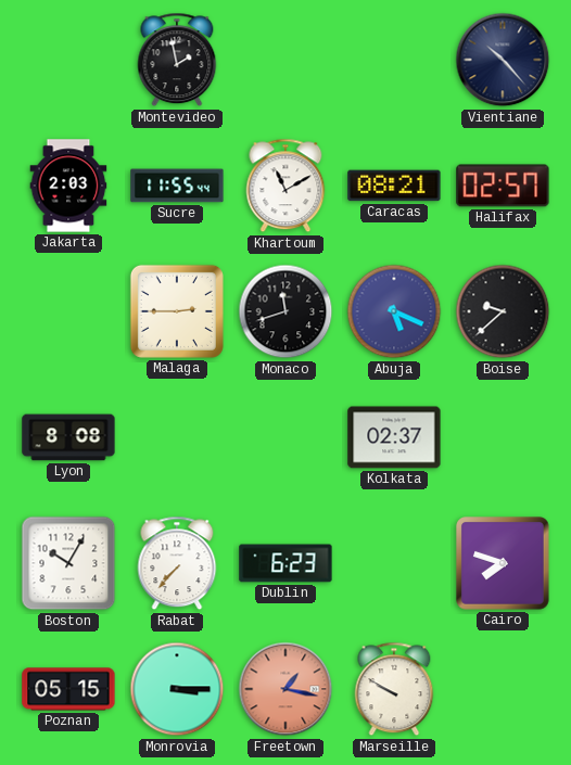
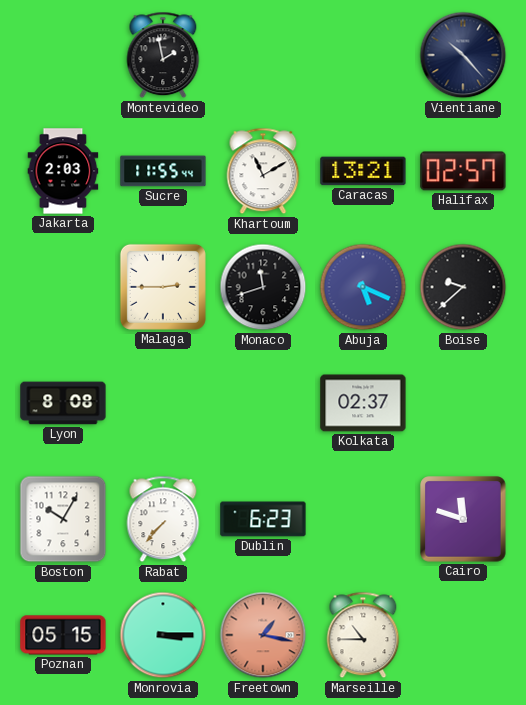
Caracas: 08:21 -> 13:21 (363, 171)
Cairo: 7:48 -> 11:48 (463, 519)
Marseille: 9:50 -> 10:45 (363, 635)
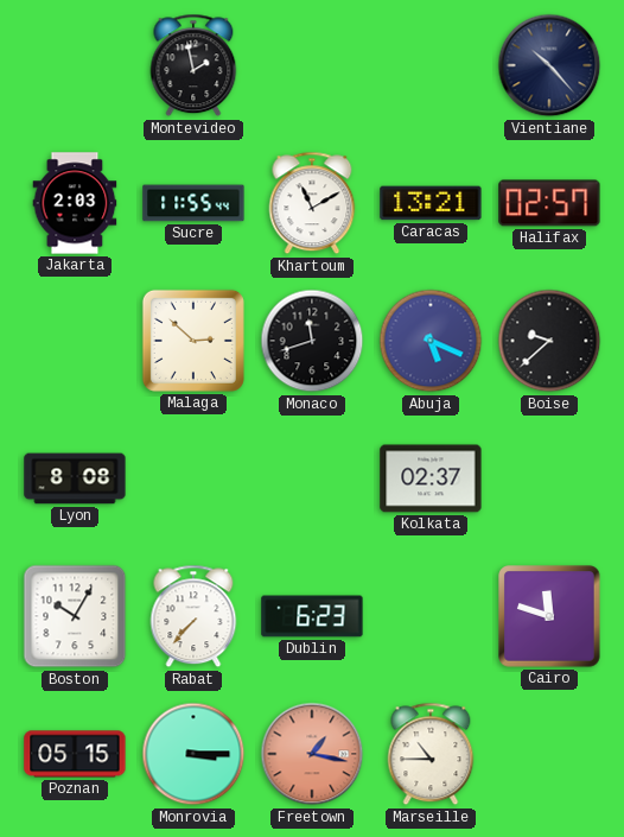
Malaga: 2:45 -> 2:52 (193, 341)
